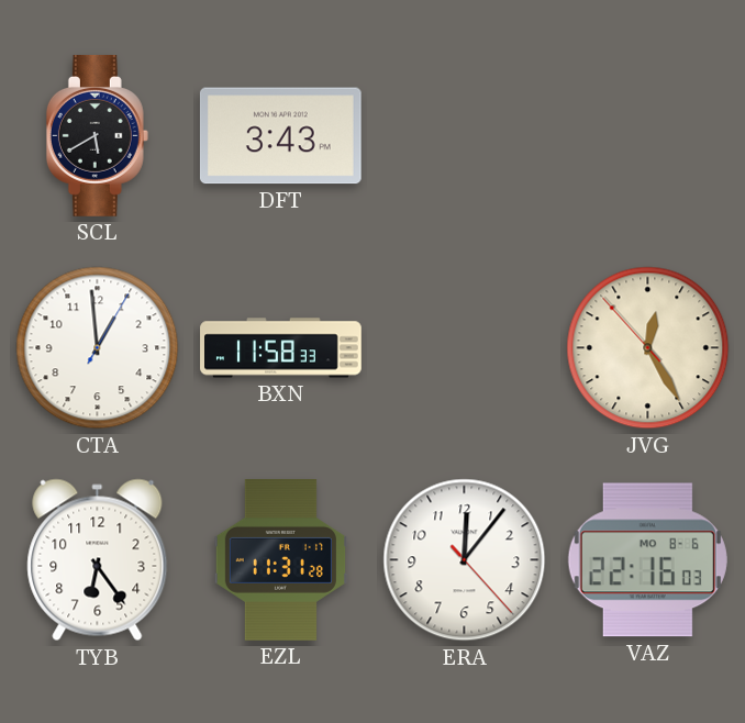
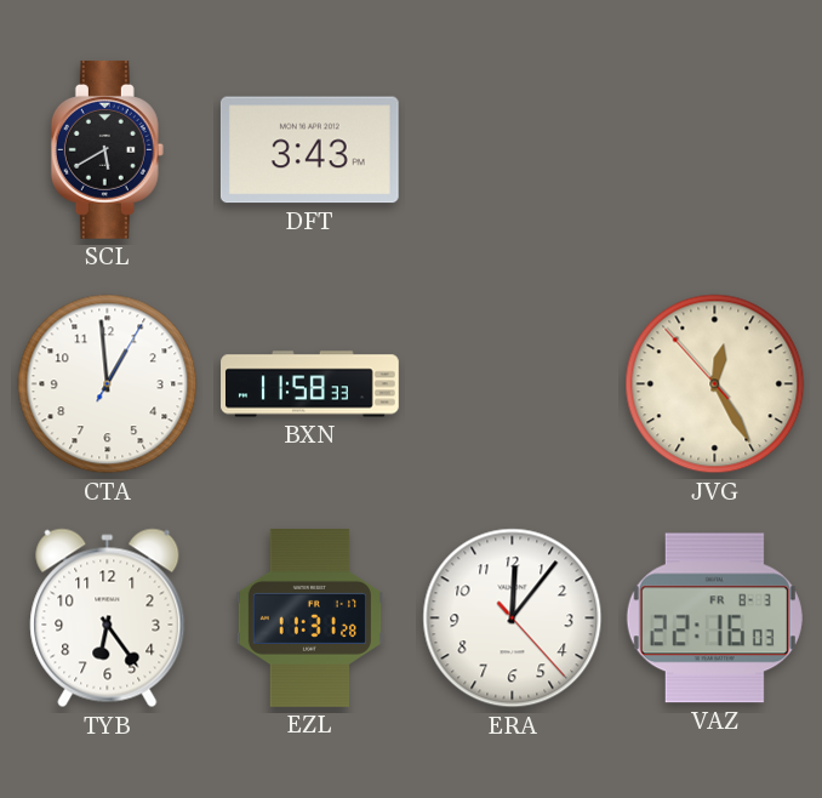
VAZ date: MO 8-6 -> FR 8-3 (714, 619)
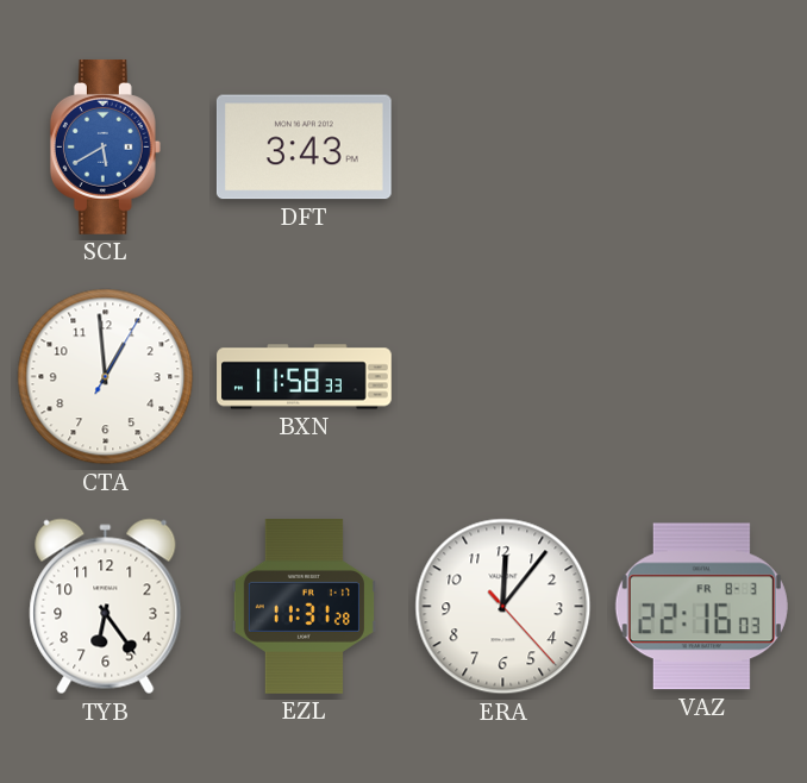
SCL dial: black -> blue (105, 146)
JVG: 12:24 -> none (715, 384)
